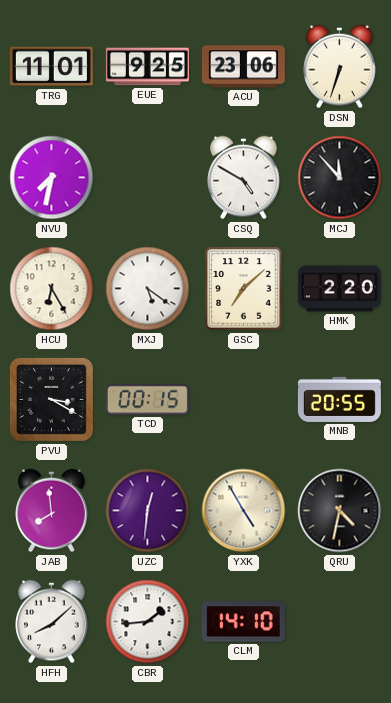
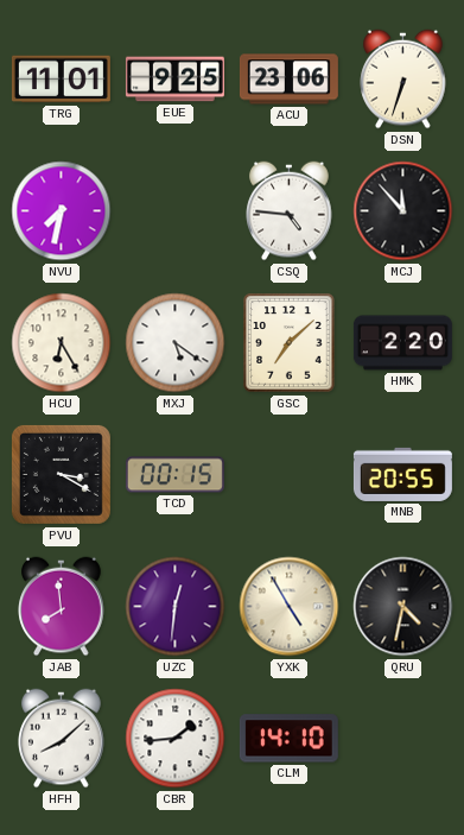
CSQ: 4:50 -> 4:46 (290, 211)
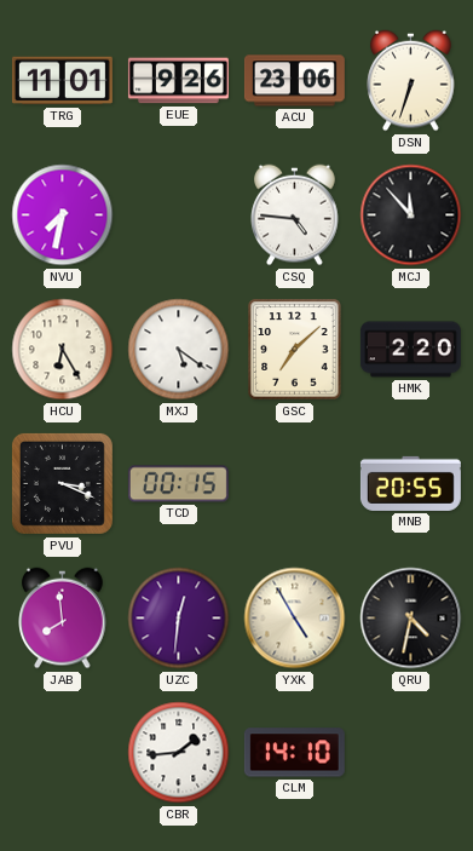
EUE: 9:25 -> 9:26 (178, 81)
PVU: 3:20 -> 3:19 (62, 483)
HFH: 8:08 -> none (62, 739)
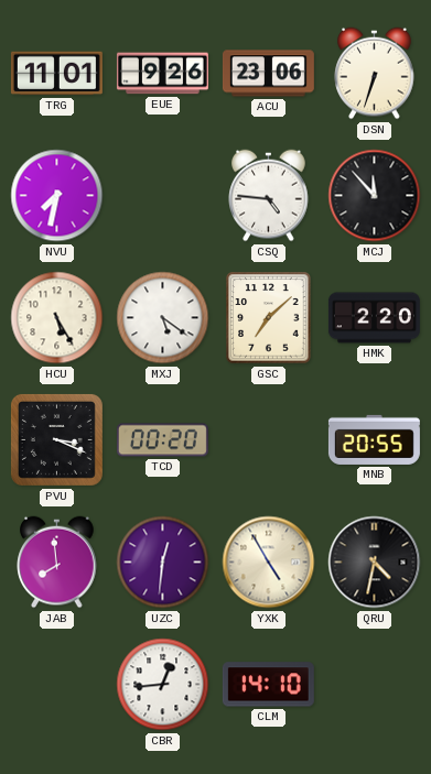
HCU: 6:25 -> 5:25 (57, 318)
TCD: 00:15 -> 00:20 (162, 440)
CBR: 1:44 -> 12:44 (163, 685)
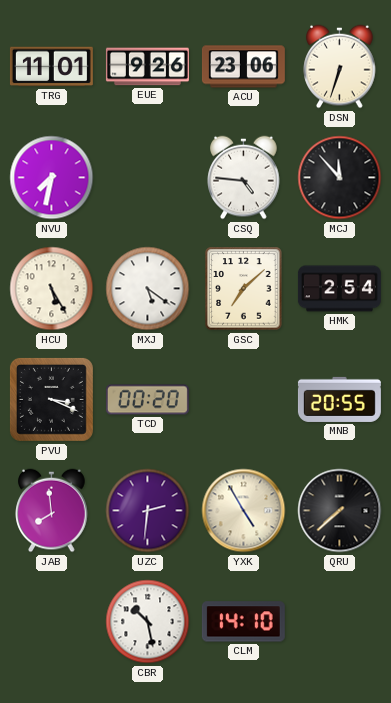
HMK: 2:20 -> 2:54 (339, 289)
UZC: 12:31 -> 2:31 (148, 511)
QRU: 4:32 -> 7:38 (340, 511)
CBR: 12:44 -> 10:28 (148, 622)
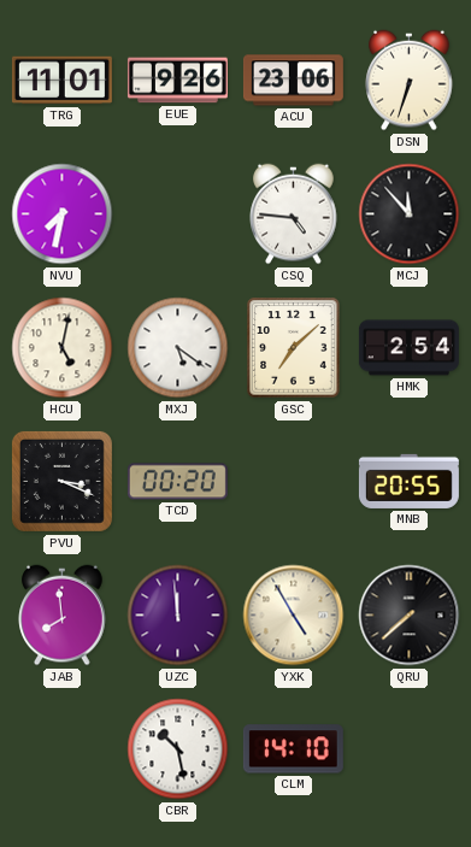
HCU: 5:25 -> 5:02 (63, 348)
UZC: 2:31 -> 11:59 (178, 616)
